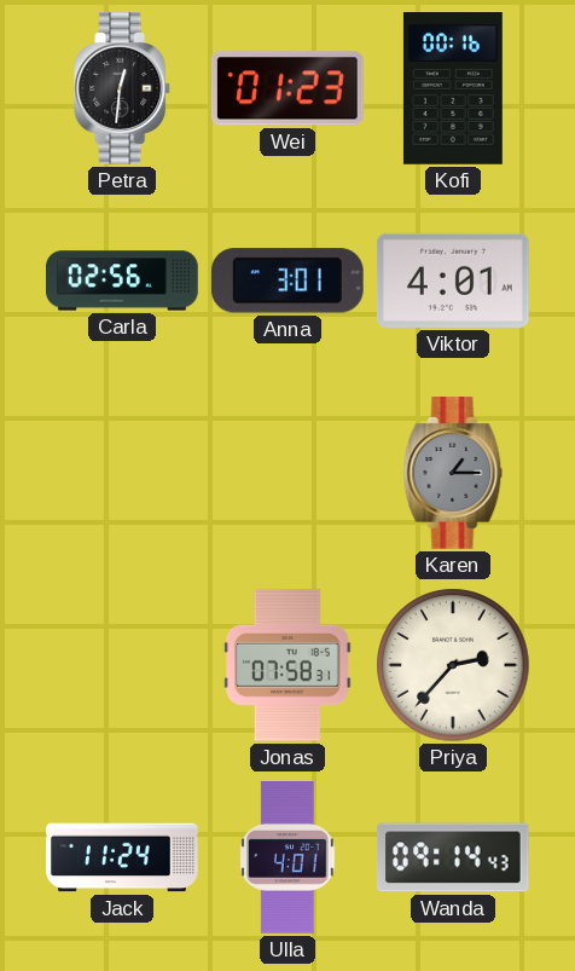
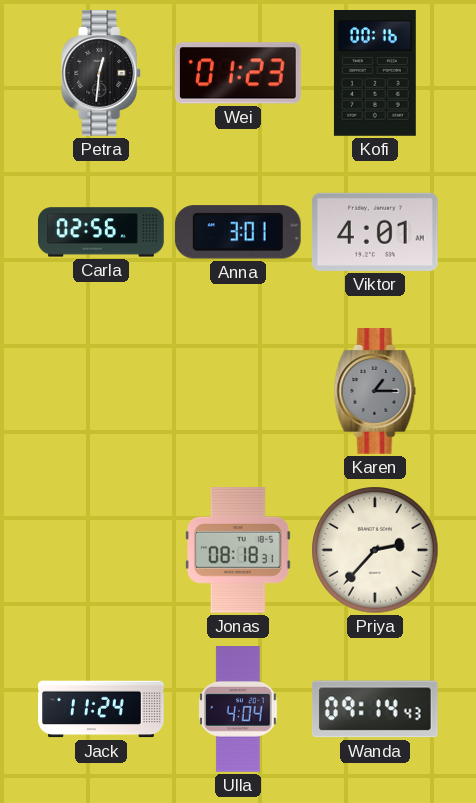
Jonas: 07:58 -> 08:18 (238, 551)
Ulla: 4:01 -> 4:04 (238, 710)
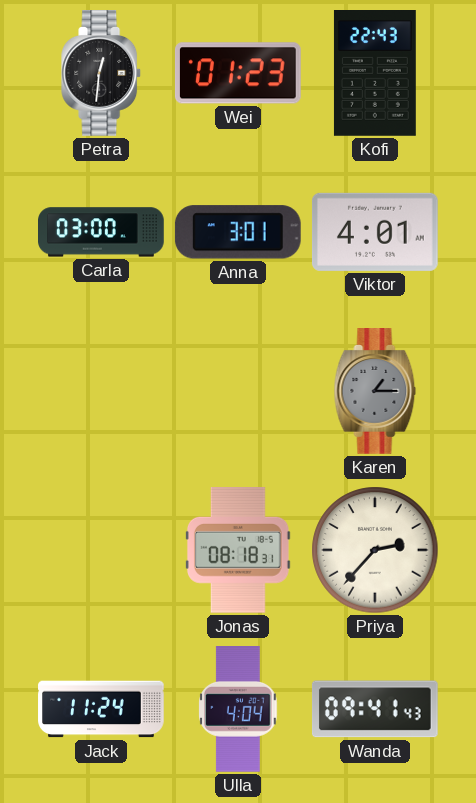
Kofi: 00:16 -> 22:43 (375, 74)
Carla: 02:56 -> 03:00 (101, 232)
Wanda: 09:14 -> 09:41 (375, 709)
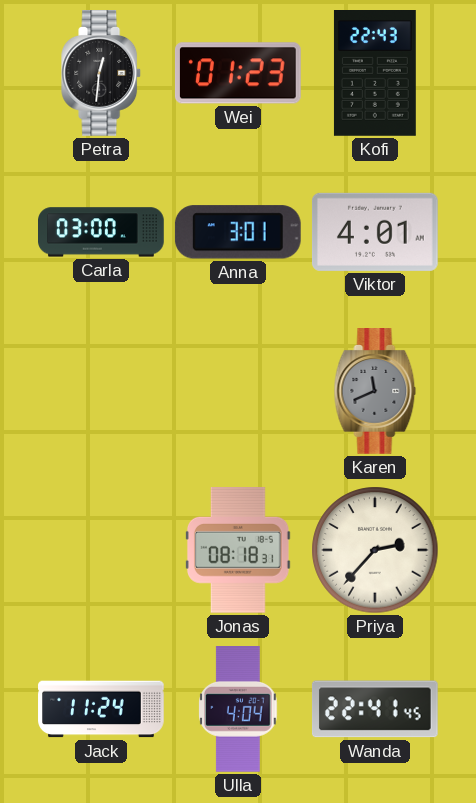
Karen: 1:15 -> 11:41 (375, 392)
Wanda: 09:41 -> 22:41 (375, 709)
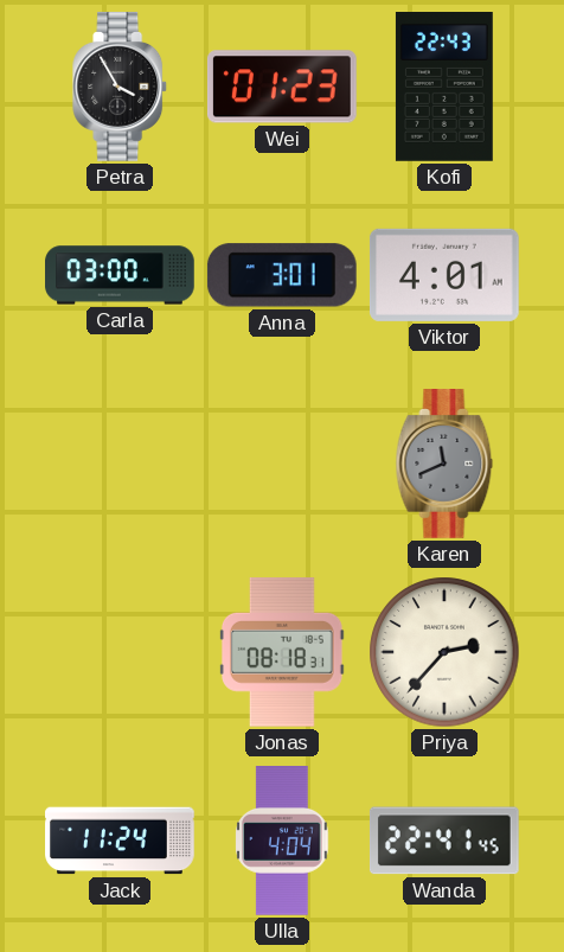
Petra: 12:31 -> 3:55 (121, 88)
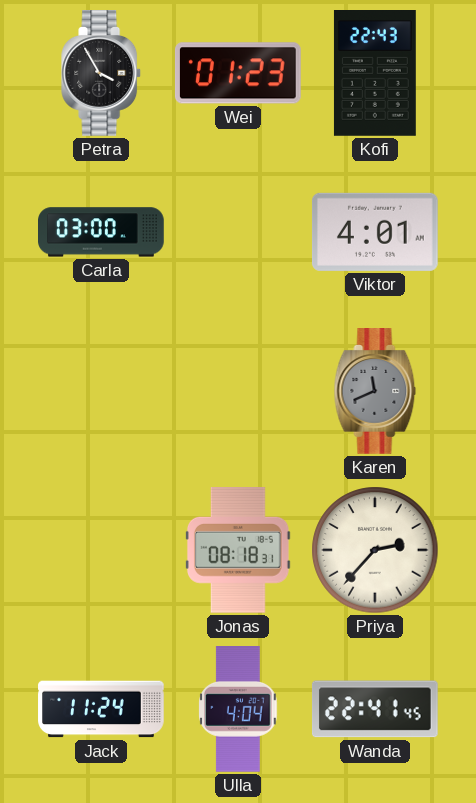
Anna: 3:01 -> none (282, 275)
